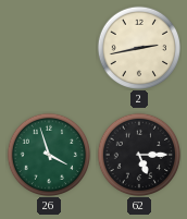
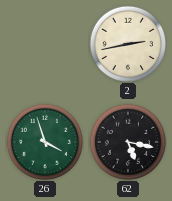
62: 5:15 -> 5:17 (128, 142)
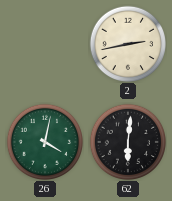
26: 3:57 -> 4:02 (45, 142)
62: 5:17 -> 6:01 (128, 142)
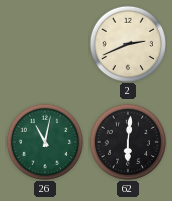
2: 2:43 -> 2:41 (128, 44)
26: 4:02 -> 11:02 (45, 142)
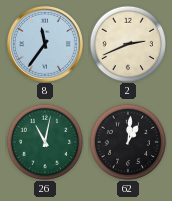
8: none -> 11:36 (45, 44)
62: 6:01 -> 1:01 (128, 142)
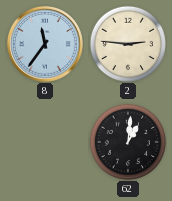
2: 2:41 -> 2:46 (128, 44)
26: 11:02 -> none (45, 142)
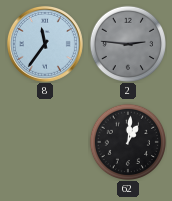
2 dial: cream -> grey (128, 44)
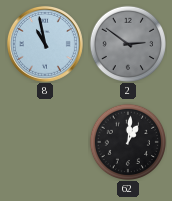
8: 11:36 -> 10:58 (45, 44)
2: 2:46 -> 2:51 (128, 44)
